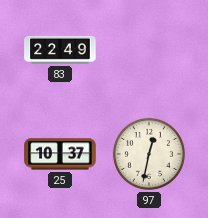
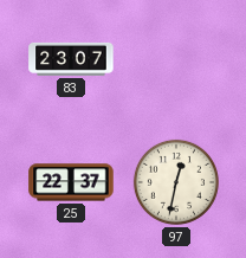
83: 22:49 -> 23:07 (71, 59)
25: 10:37 -> 22:37 (71, 182)
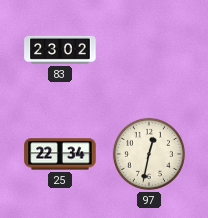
83: 23:07 -> 23:02 (60, 50)
25: 22:37 -> 22:34 (60, 154)
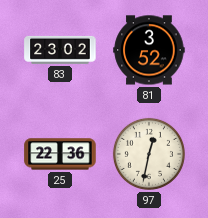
81: none -> 3:52 (149, 50)
25: 22:34 -> 22:36 (60, 154)
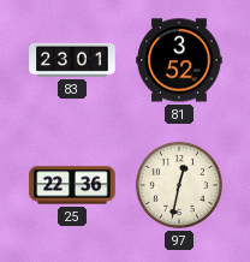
83: 23:02 -> 23:01 (72, 60)
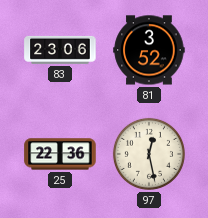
83: 23:01 -> 23:06 (60, 50)
97: 12:32 -> 12:28 (149, 154)
